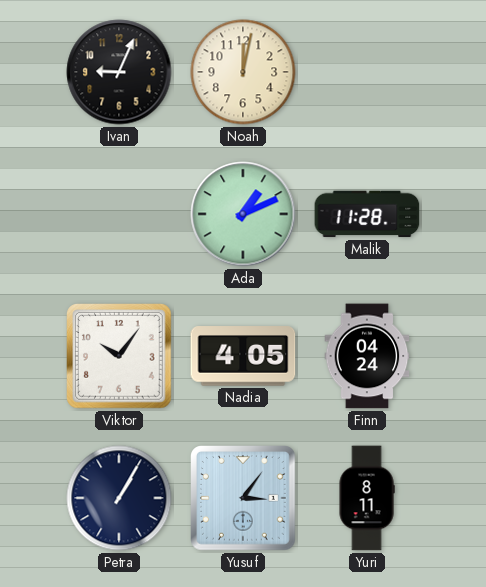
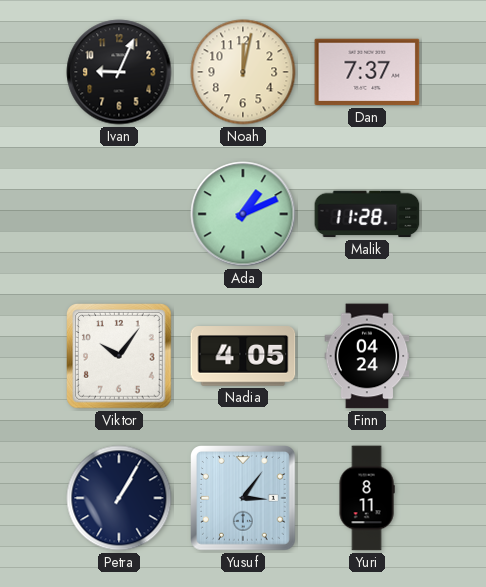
Dan: none -> 7:37 (367, 72)
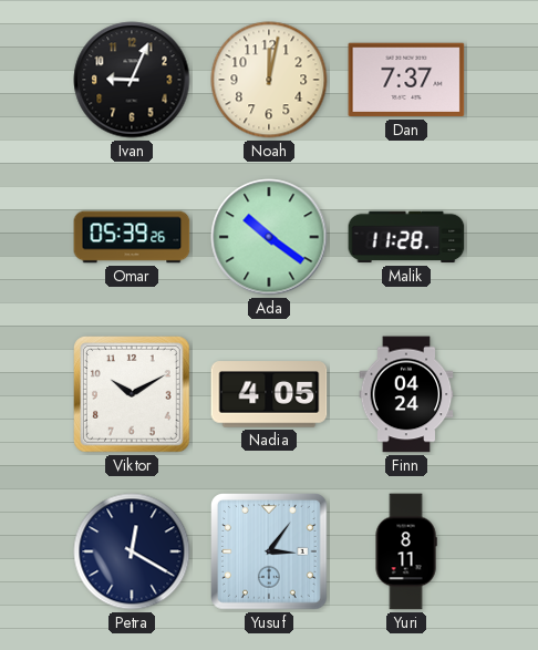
Omar: none -> 05:39 (132, 237)
Ada: 1:11 -> 10:21 (269, 237)
Viktor: 10:06 -> 10:10 (133, 395)
Petra: 1:05 -> 12:20 (132, 551)
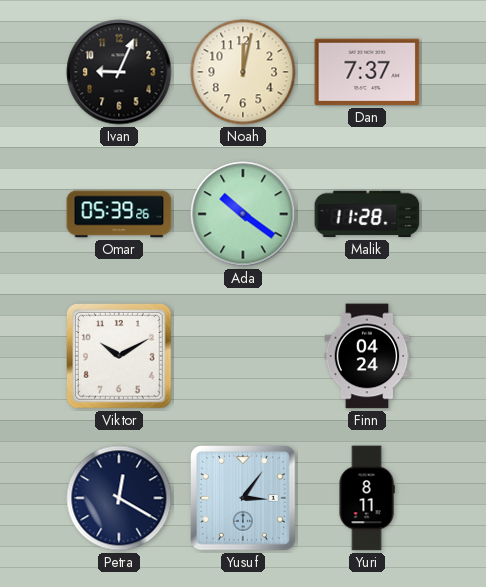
Nadia: 4:05 -> none (269, 394)
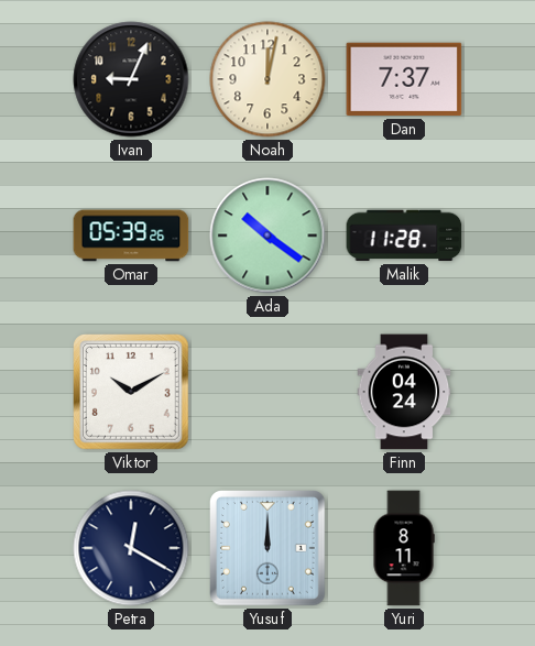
Yusuf: 3:06 -> 12:00 (269, 549)
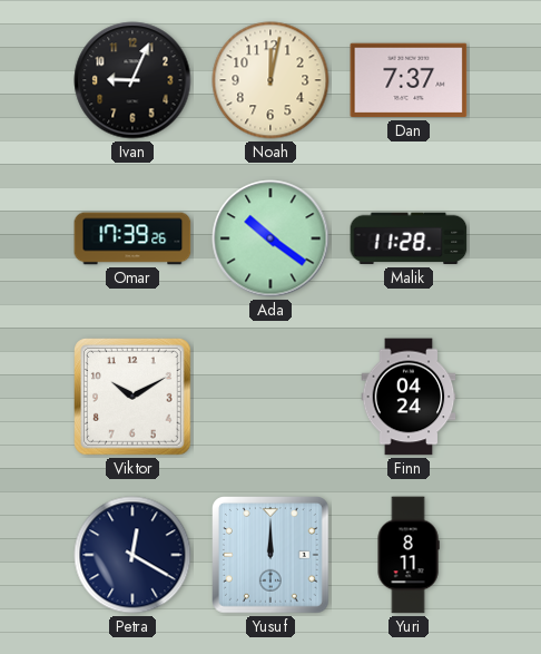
Omar: 05:39 -> 17:39 (132, 238)
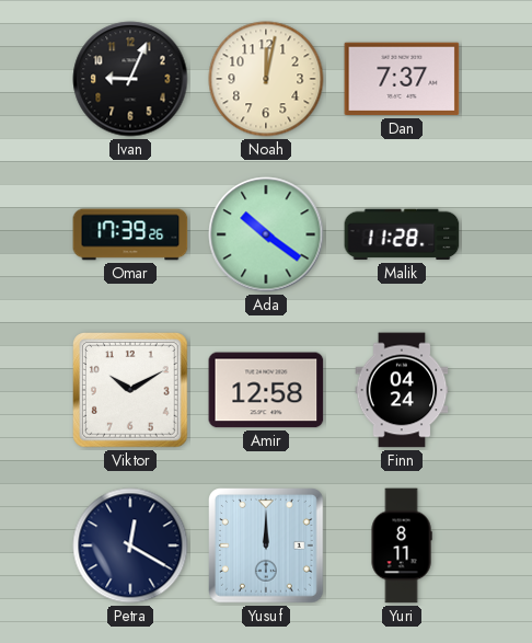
Amir: none -> 12:58 (266, 390)
